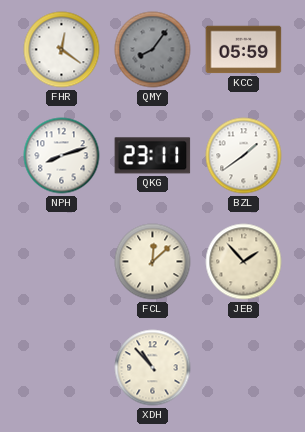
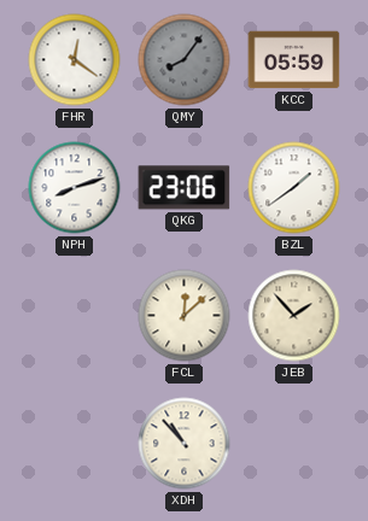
QKG: 23:11 -> 23:06 (185, 188)
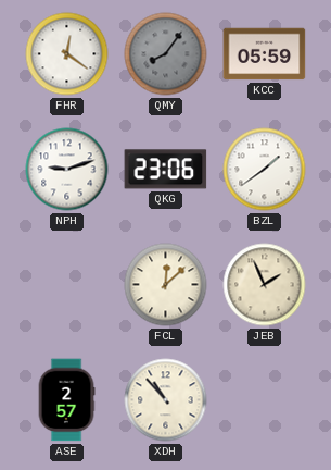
NPH: 8:12 -> 9:12 (67, 170)
JEB: 1:53 -> 1:56 (265, 285)
ASE: none -> 2:57 (66, 400)
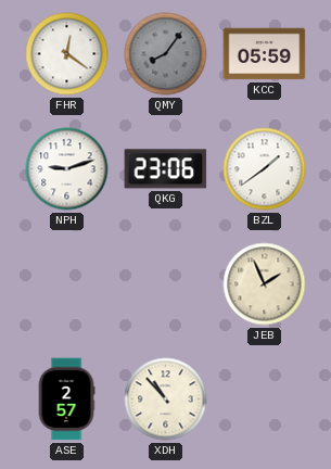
FCL: 12:08 -> none (166, 285)
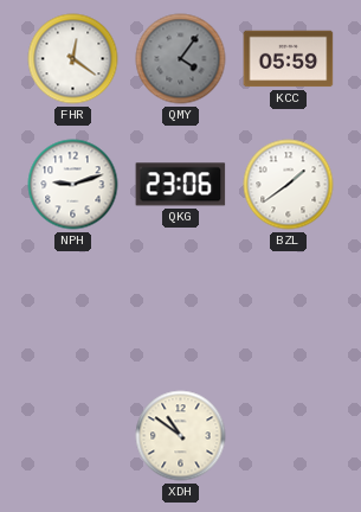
QMY: 8:06 -> 4:06 (181, 59)
JEB: 1:56 -> none (265, 284)
ASE: 2:57 -> none (66, 400)
XDH: 10:53 -> 10:51 (181, 436)
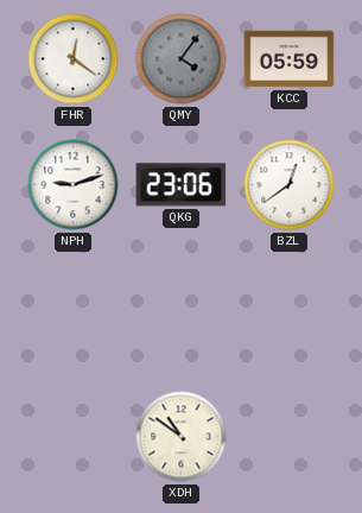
BZL: 1:39 -> 12:39 (290, 185)
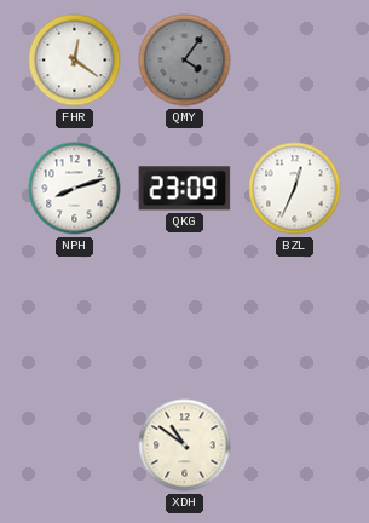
KCC: 05:59 -> none (290, 59)
NPH: 9:12 -> 8:12 (75, 189)
QKG: 23:06 -> 23:09 (185, 189)
BZL: 12:39 -> 12:34 (295, 189)
